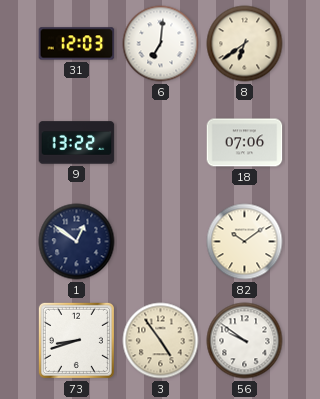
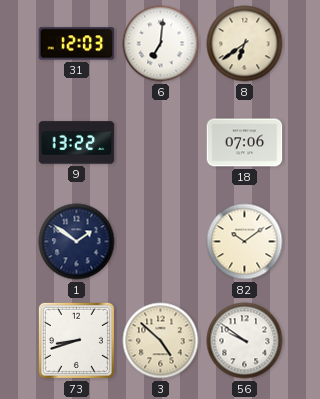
1: 12:51 -> 1:51 (77, 242)
3: 4:54 -> 4:52 (161, 341)
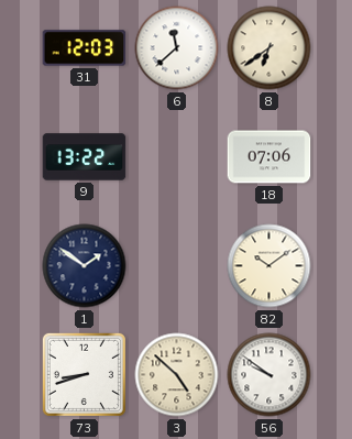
6: 7:01 -> 11:38 (177, 48)
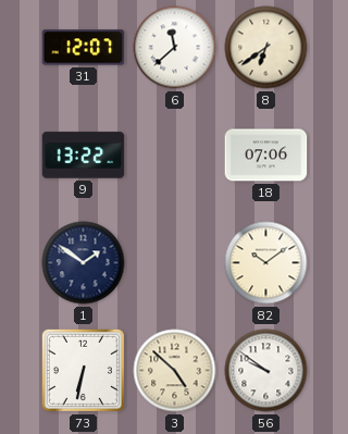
31: 12:03 -> 12:07 (84, 48)
73: 8:42 -> 6:32 (83, 370)
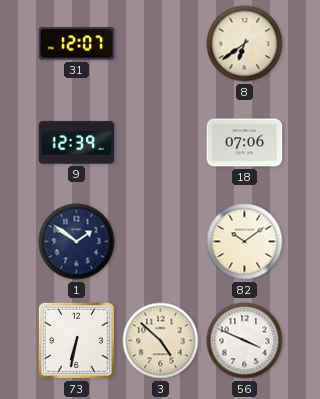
6: 11:38 -> none (175, 48)
9: 13:22 -> 12:39 (77, 143)
56: 9:51 -> 3:49 (245, 341)
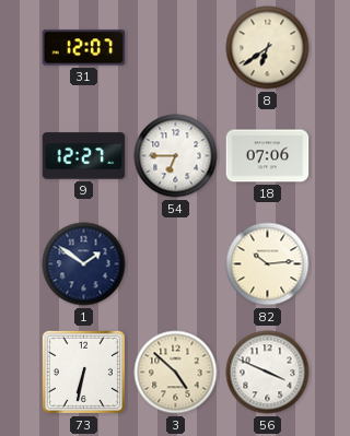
9: 12:39 -> 12:27 (84, 156)
54: none -> 6:45 (176, 156)
82: 10:09 -> 10:14 (268, 264)
